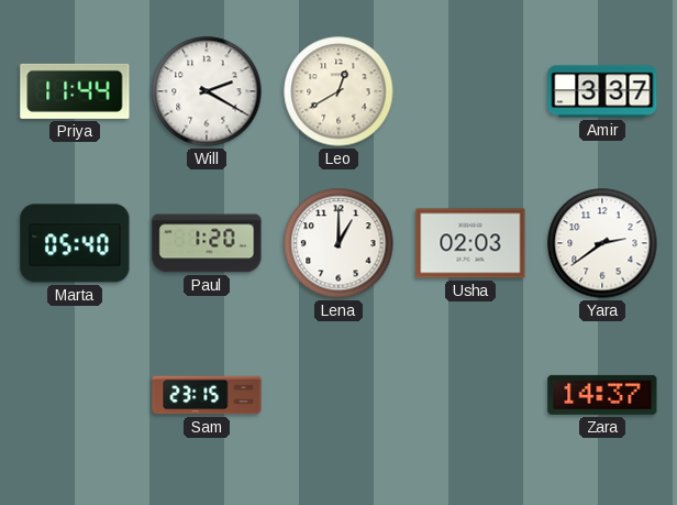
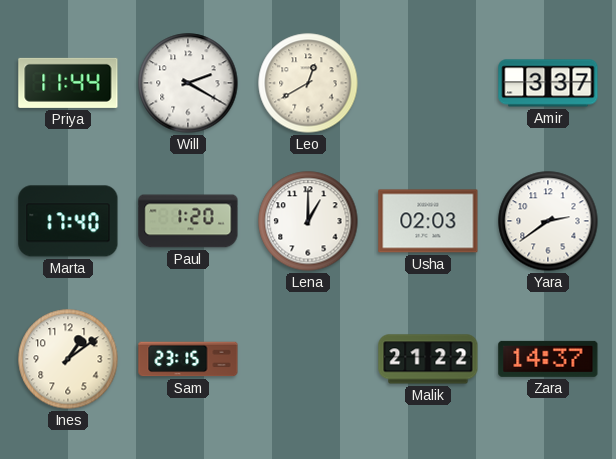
Marta: 05:40 -> 17:40 (68, 221)
Ines: none -> 1:09 (68, 359)
Malik: none -> 21:22 (428, 359)
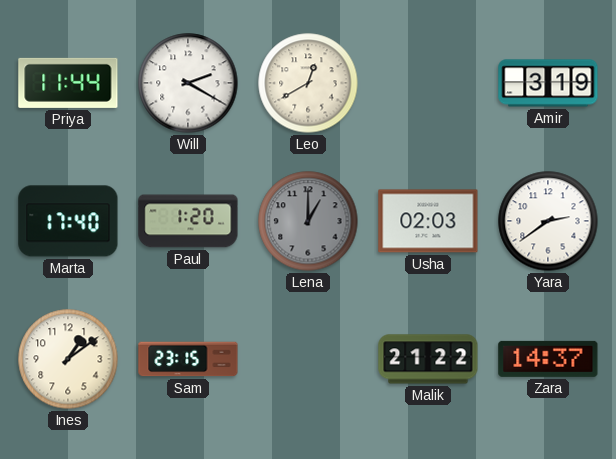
Amir: 3:37 -> 3:19 (548, 83)
Lena dial: white -> grey (308, 221)
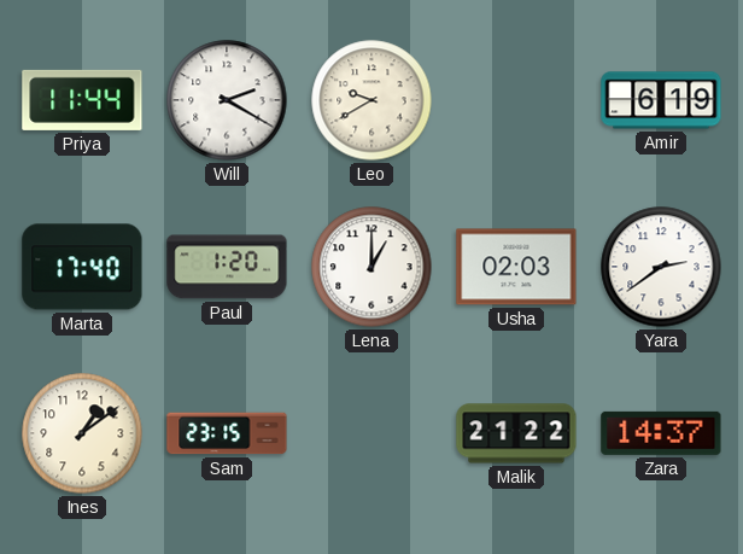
Leo: 12:40 -> 9:40 (371, 100)
Amir: 3:19 -> 6:19 (661, 100)
Lena dial: grey -> white (371, 267)
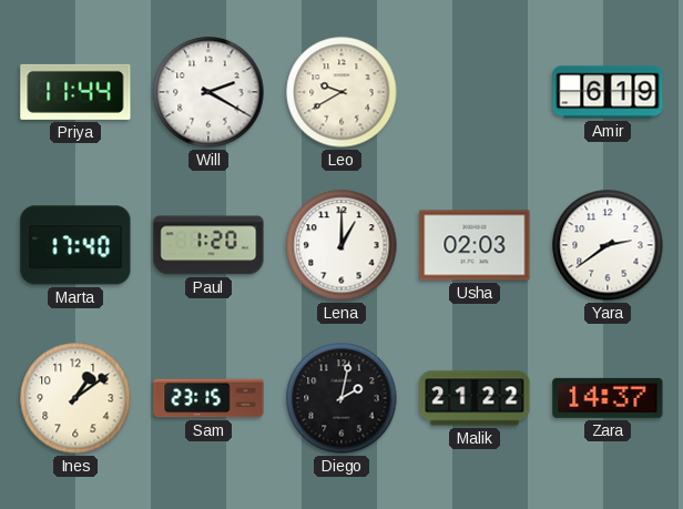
Diego: none -> 2:02 (341, 398)
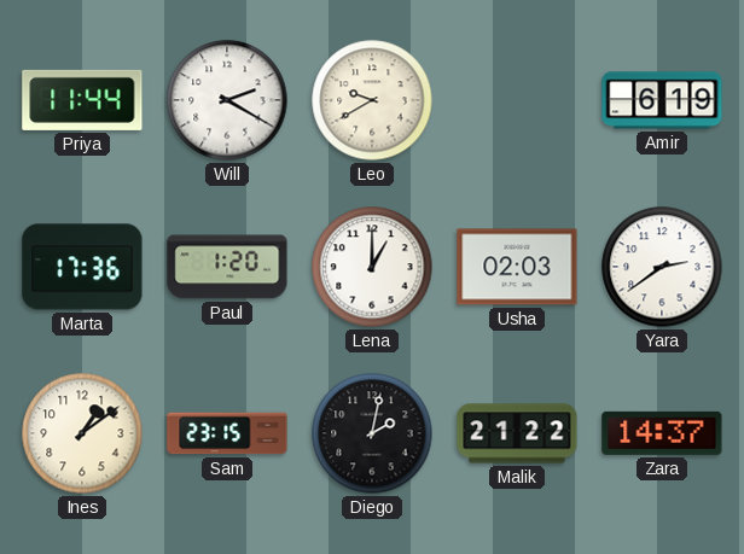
Marta: 17:40 -> 17:36 (82, 267)
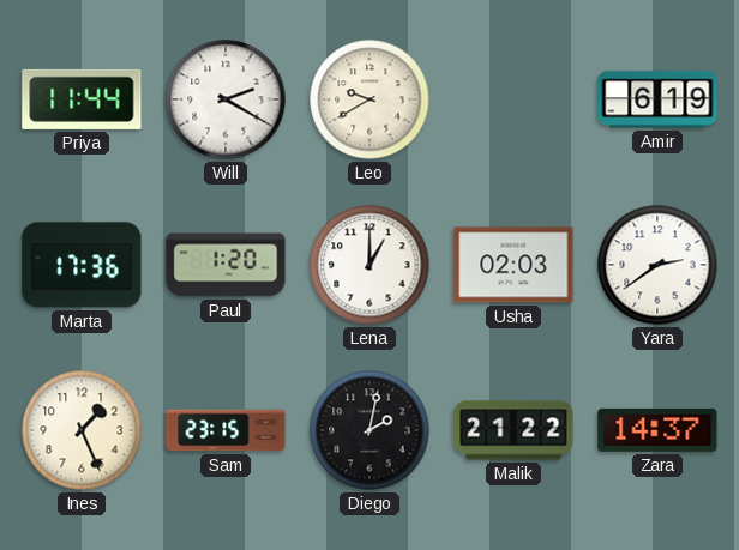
Ines: 1:09 -> 1:26 (82, 430)
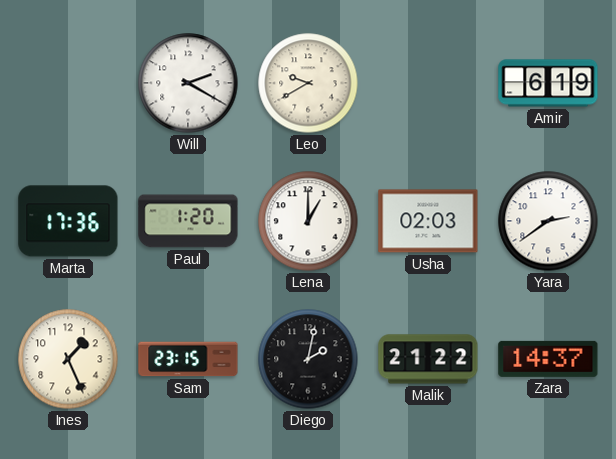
Priya: 11:44 -> none (82, 99)
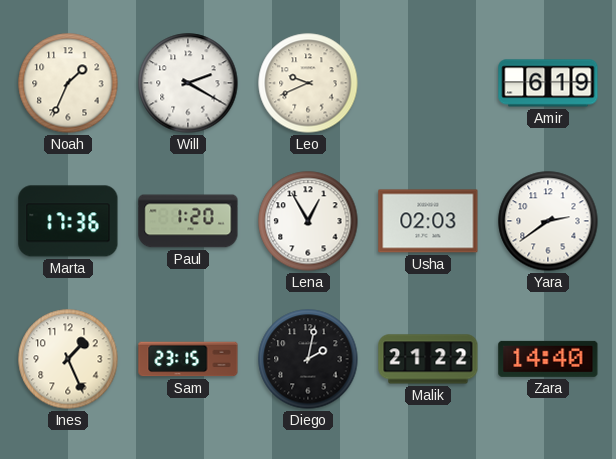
Noah: none -> 1:34 (68, 83)
Leo: 9:40 -> 9:41 (308, 83)
Lena: 1:00 -> 12:55 (308, 221)
Zara: 14:37 -> 14:40 (548, 359)
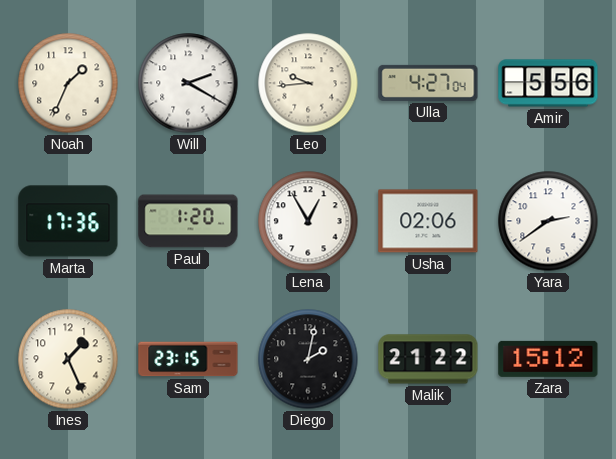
Leo: 9:41 -> 9:44 (308, 83)
Ulla: none -> 4:27 (428, 83)
Amir: 6:19 -> 5:56 (548, 83)
Usha: 02:03 -> 02:06 (428, 221)
Zara: 14:40 -> 15:12 (548, 359)
